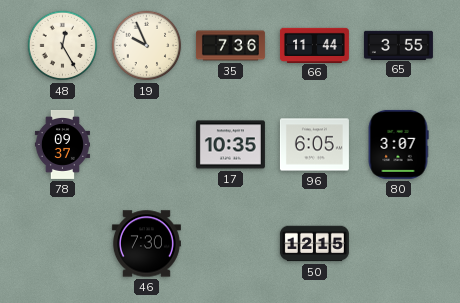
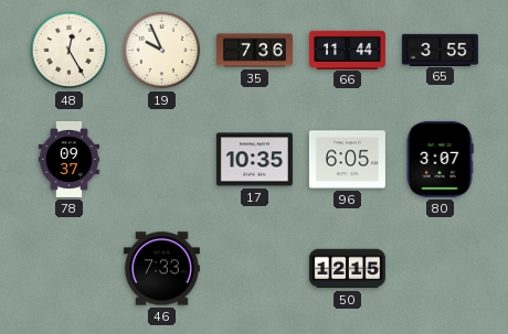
46: 7:30 -> 7:33 (161, 269)
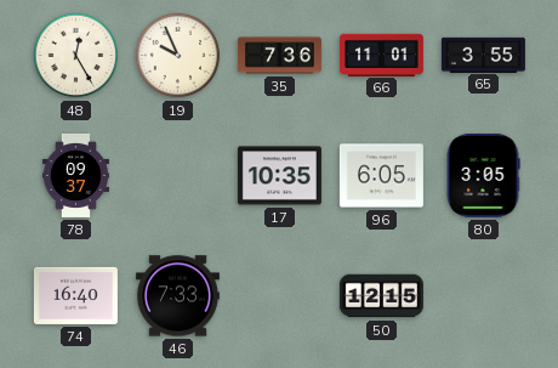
66: 11:44 -> 11:01 (381, 55)
80: 3:07 -> 3:05 (483, 175)
74: none -> 16:40 (75, 295)
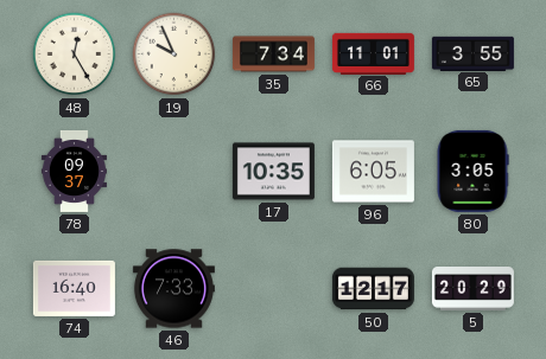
35: 7:36 -> 7:34 (273, 55)
50: 12:15 -> 12:17 (373, 289)
5: none -> 20:29 (472, 289)
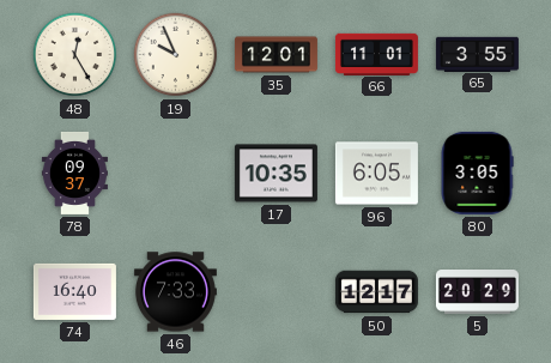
35: 7:34 -> 12:01 (275, 55)
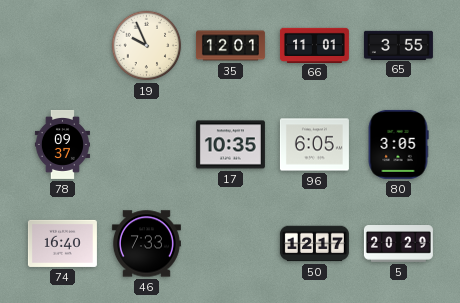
48: 12:25 -> none (75, 55)
